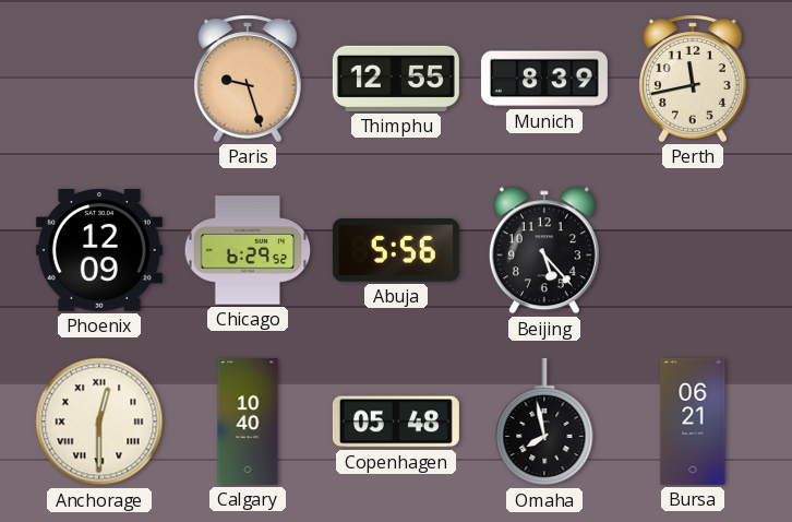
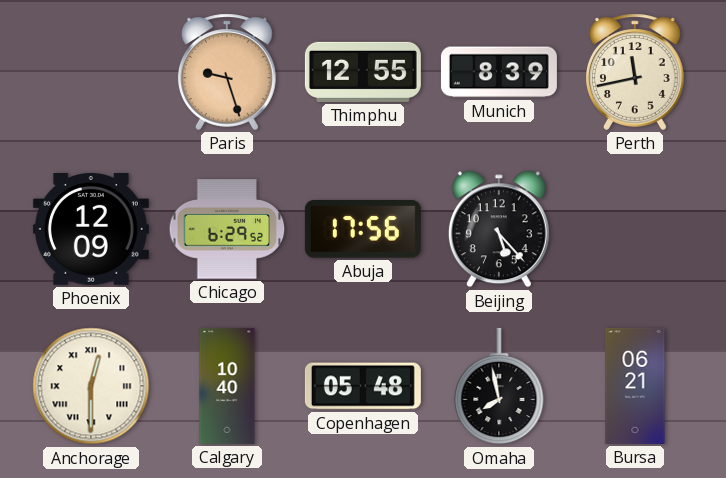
Abuja: 5:56 -> 17:56 (363, 229)
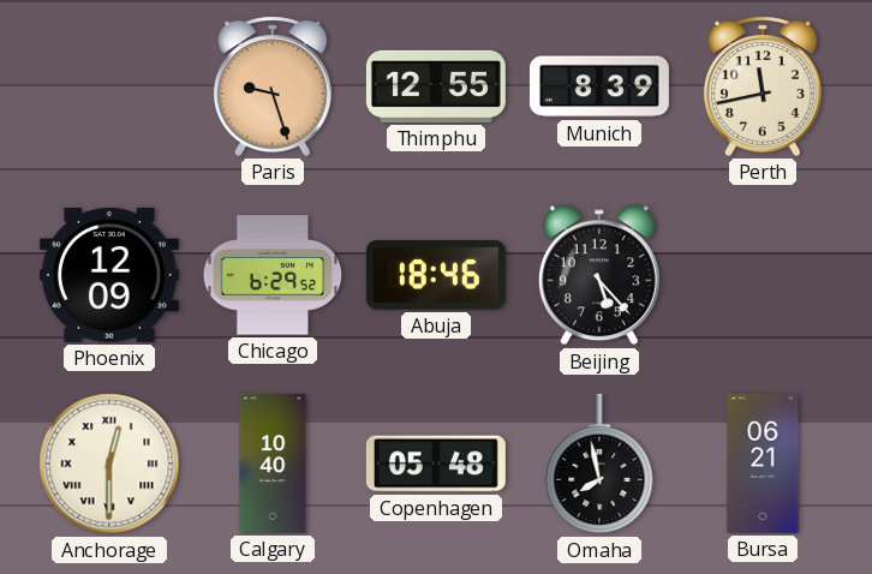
Abuja: 17:56 -> 18:46 (436, 275)
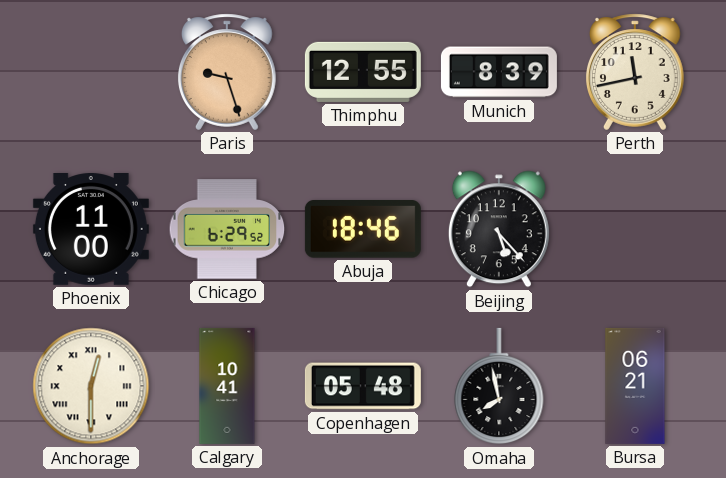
Phoenix: 12:09 -> 11:00 (91, 230)
Calgary: 10:40 -> 10:41 (227, 386)
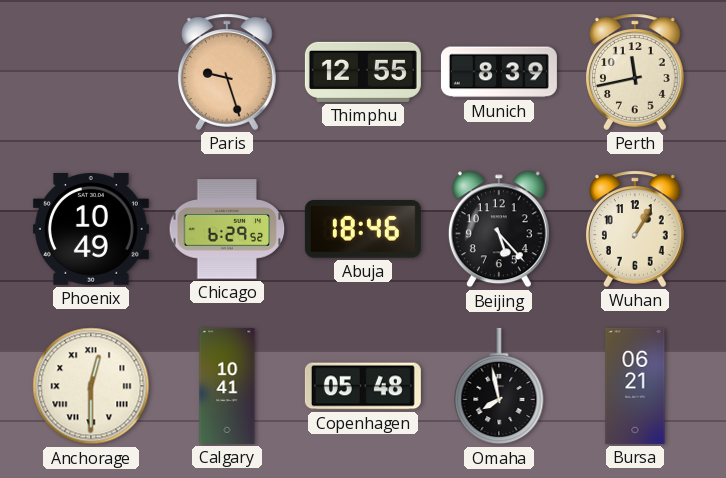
Phoenix: 11:00 -> 10:49 (91, 230)
Wuhan: none -> 1:05 (635, 229)
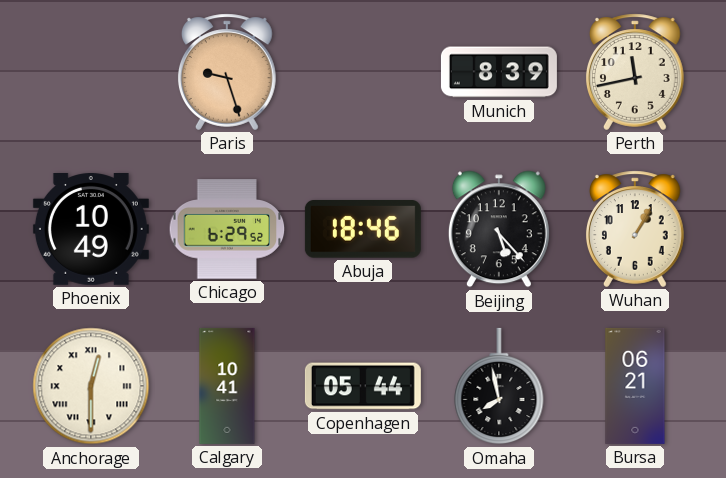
Thimphu: 12:55 -> none (363, 72)
Copenhagen: 05:48 -> 05:44 (363, 386)
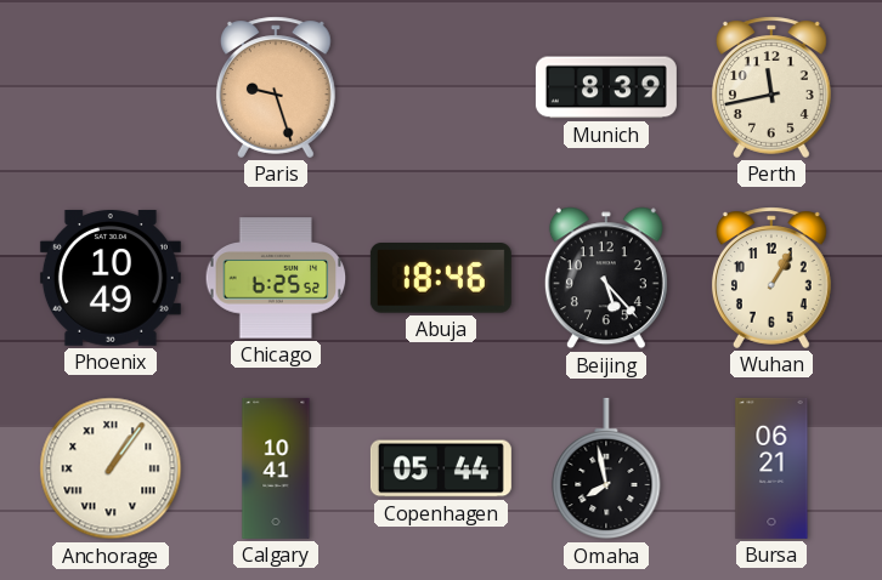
Chicago: 6:29 -> 6:25 (276, 278)
Anchorage: 12:30 -> 1:06 (111, 468)
